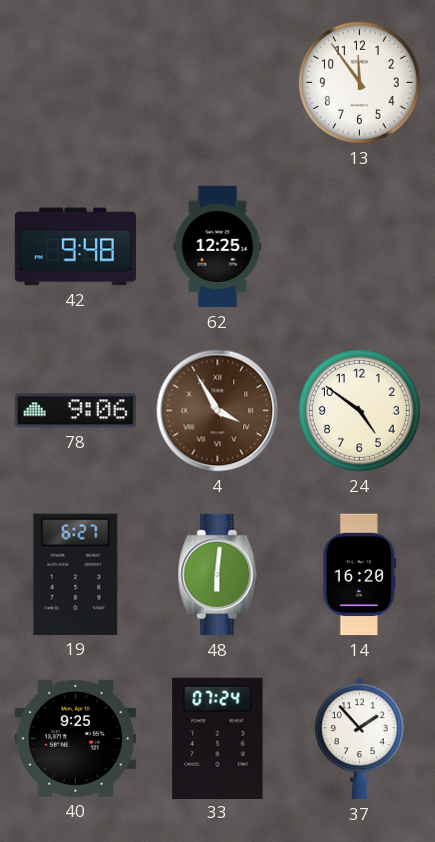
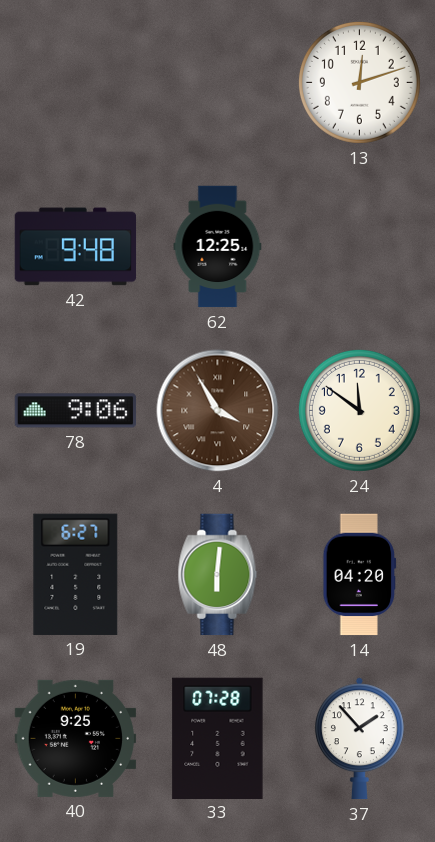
13: 11:54 -> 12:12 (359, 82)
24: 4:51 -> 11:51 (359, 410)
14: 16:20 -> 04:20 (360, 575)
33: 07:24 -> 07:28 (218, 738)
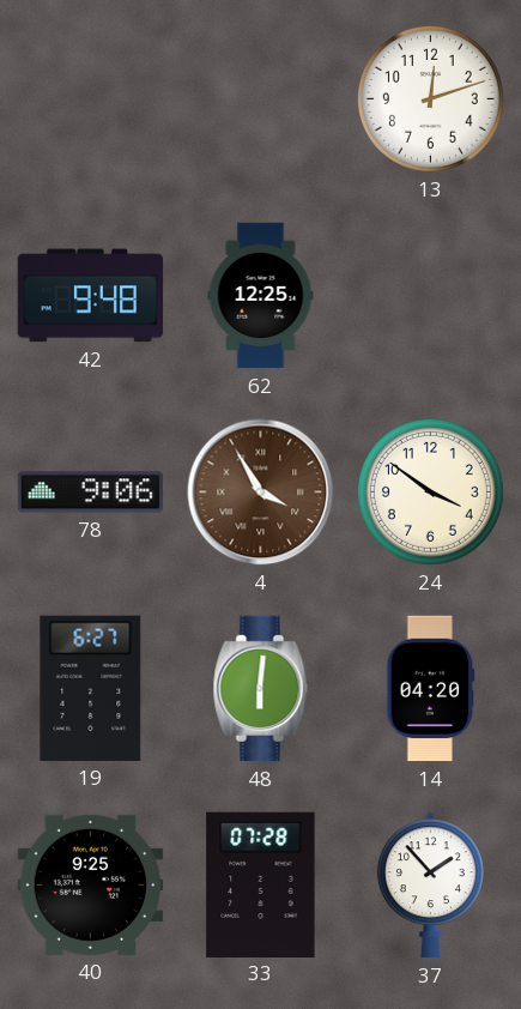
24: 11:51 -> 3:51 (430, 491)
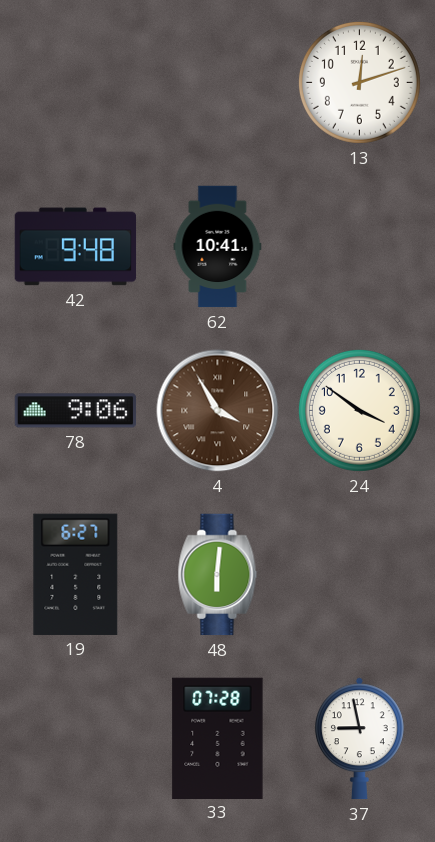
62: 12:25 -> 10:41 (218, 247)
14: 04:20 -> none (431, 689)
40: 9:25 -> none (91, 884)
37: 1:53 -> 8:58 (359, 739)
